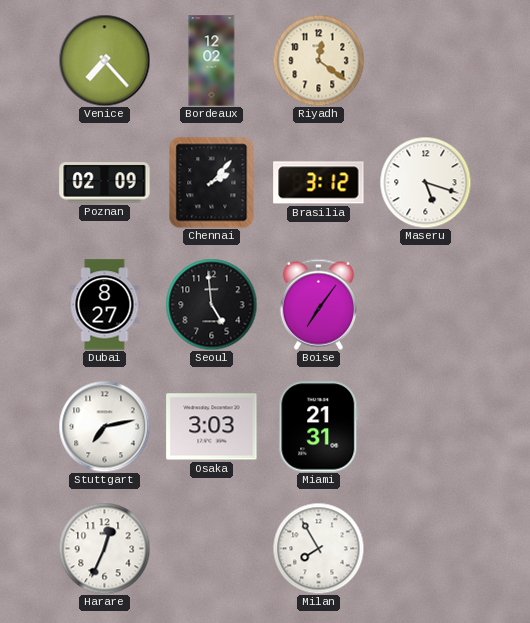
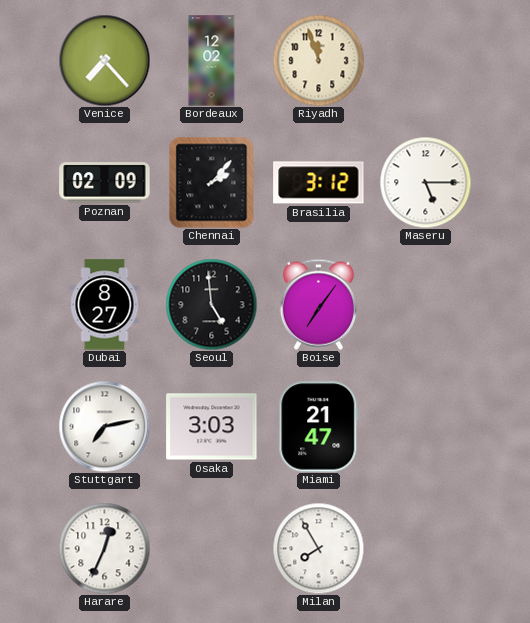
Riyadh: 12:21 -> 11:57 (318, 60)
Maseru: 5:18 -> 5:15 (425, 182)
Miami: 21:31 -> 21:47 (319, 427)
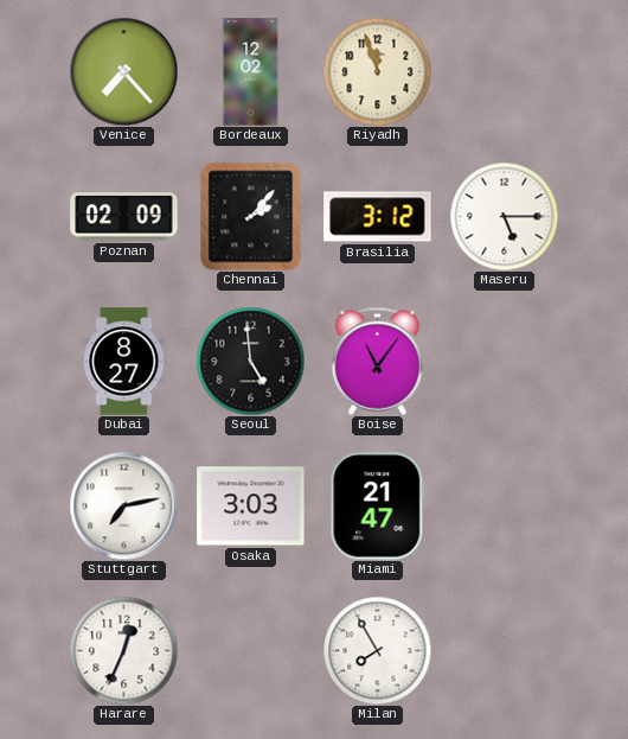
Boise: 7:06 -> 11:06 (377, 361)
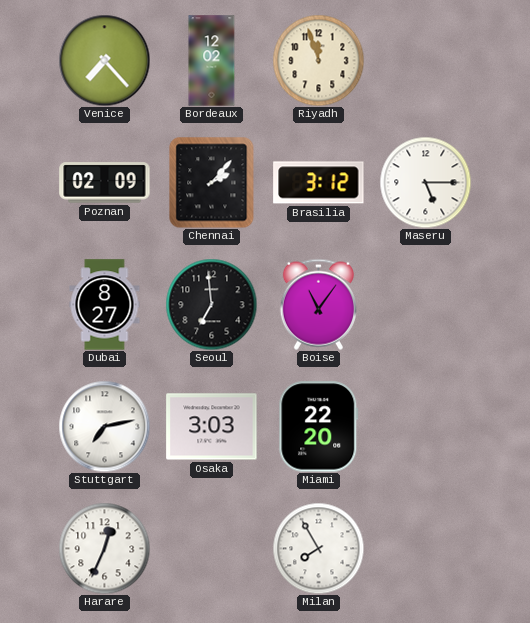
Seoul: 4:59 -> 6:59 (211, 304)
Miami: 21:47 -> 22:20 (319, 427)
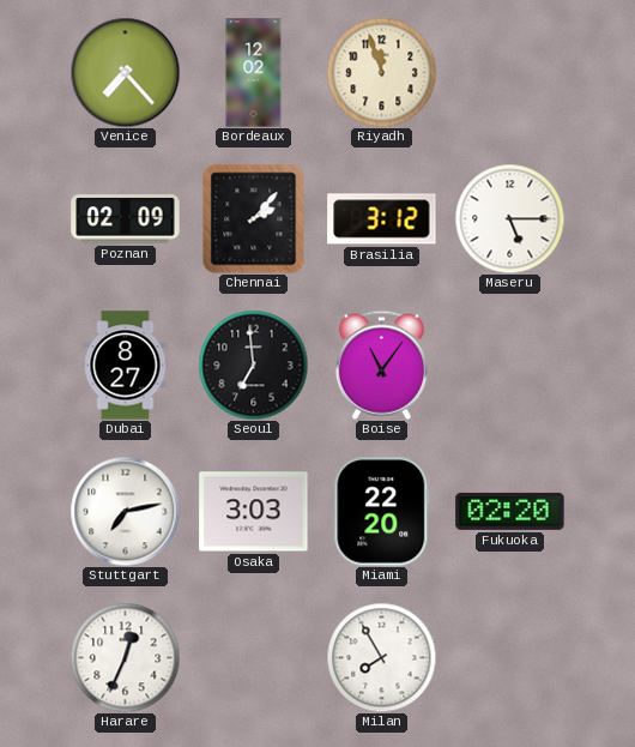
Fukuoka: none -> 02:20 (510, 511)
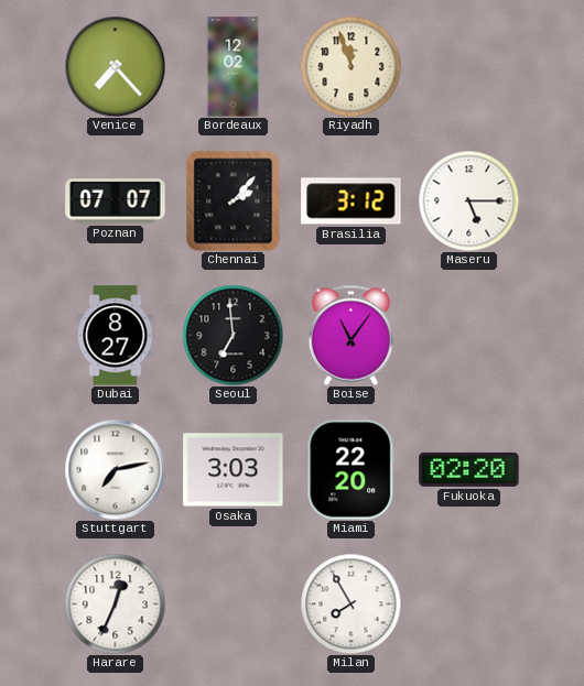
Poznan: 02:09 -> 07:07 (116, 202)
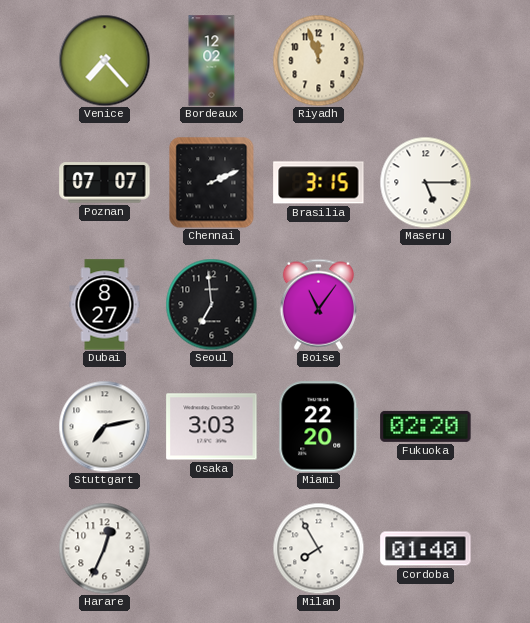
Chennai: 2:07 -> 2:11 (212, 182)
Brasilia: 3:12 -> 3:15 (319, 183)
Cordoba: none -> 01:40 (426, 549)
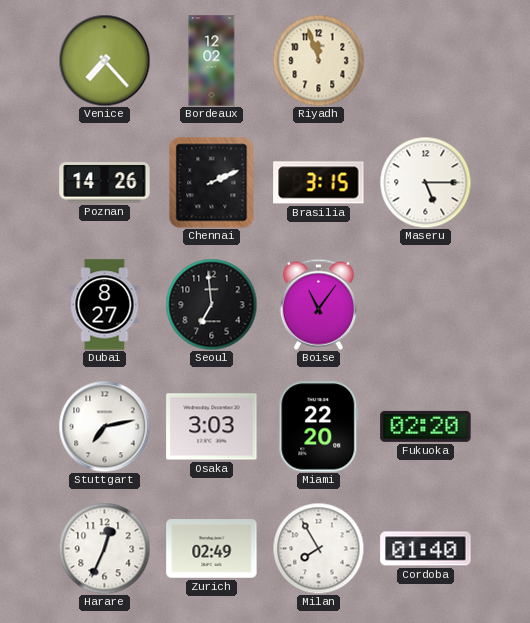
Poznan: 07:07 -> 14:26 (105, 183)
Zurich: none -> 02:49 (212, 549)
